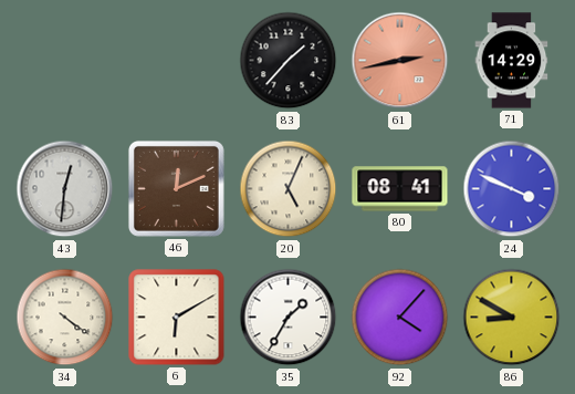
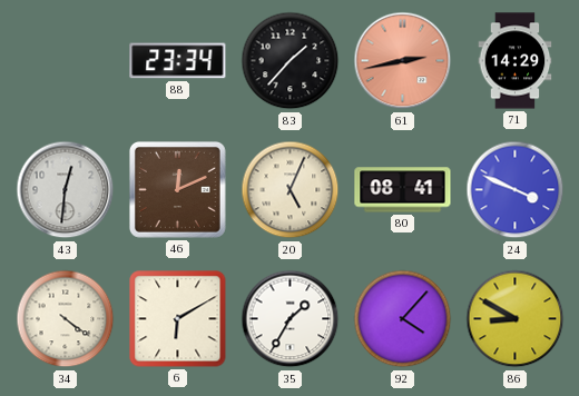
88: none -> 23:34 (178, 61)
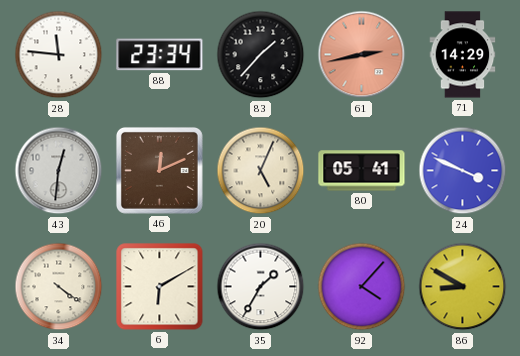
28: none -> 11:46 (59, 55)
80: 08:41 -> 05:41 (362, 171)
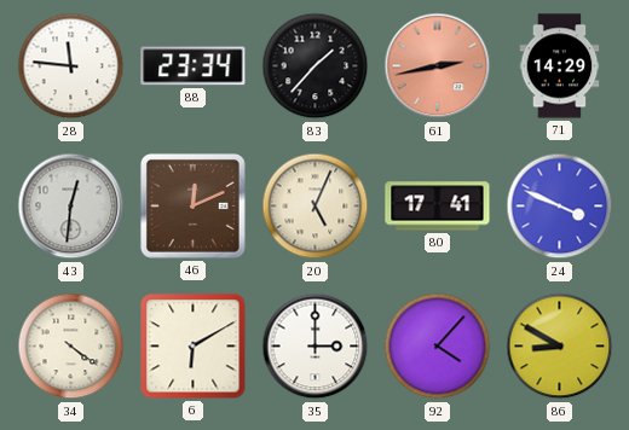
80: 05:41 -> 17:41 (438, 207)
35: 1:35 -> 3:00 (316, 347)
